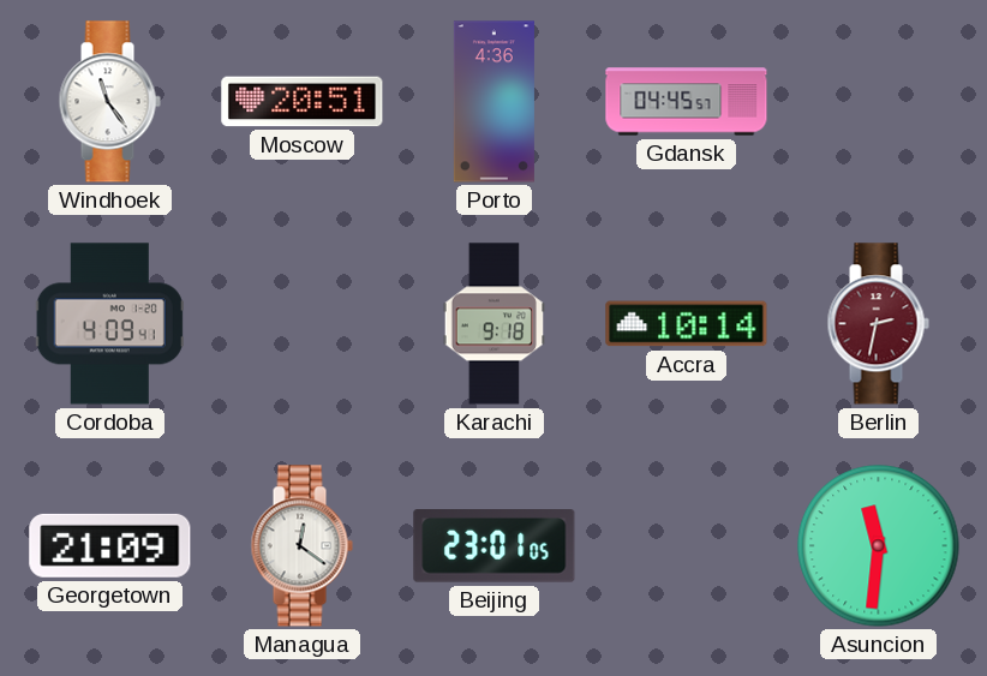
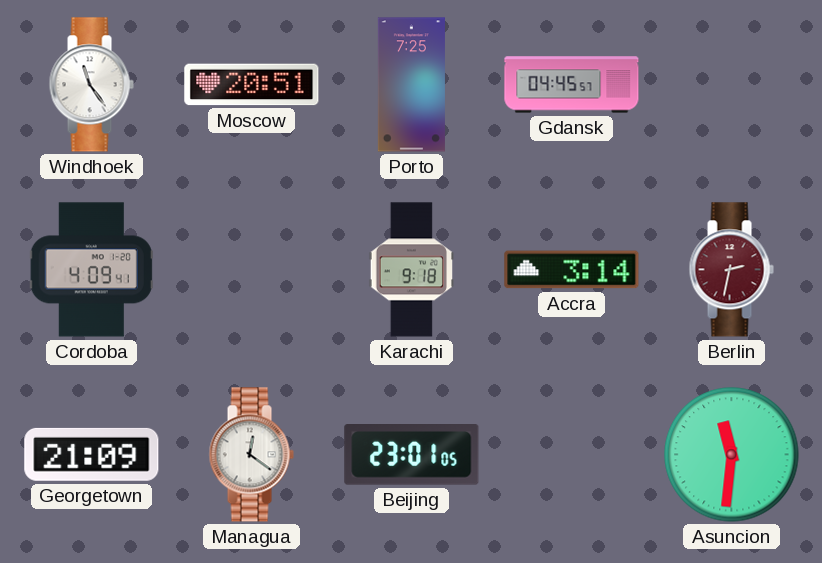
Porto: 4:36 -> 7:25 (411, 85)
Accra: 10:14 -> 3:14 (572, 270)
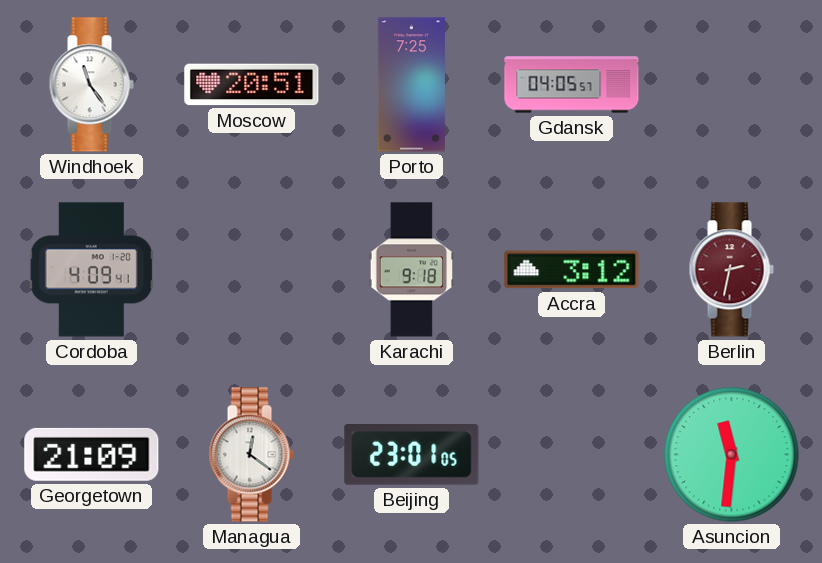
Gdansk: 04:45 -> 04:05 (572, 85)
Accra: 3:14 -> 3:12 (572, 270)
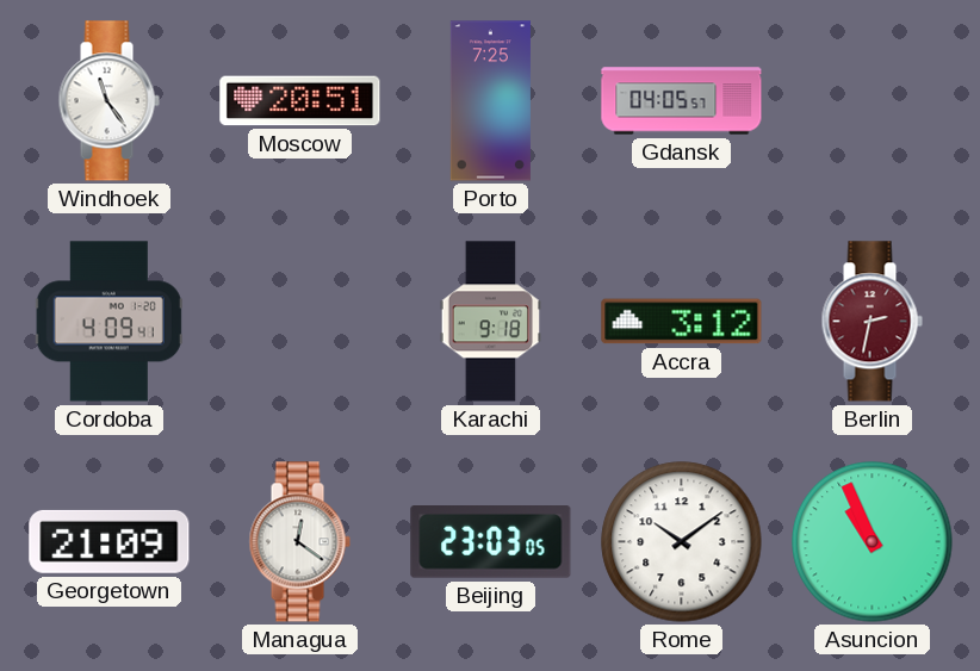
Beijing: 23:01 -> 23:03 (491, 542)
Rome: none -> 10:09 (682, 542)
Asuncion: 11:31 -> 10:56 (873, 542)
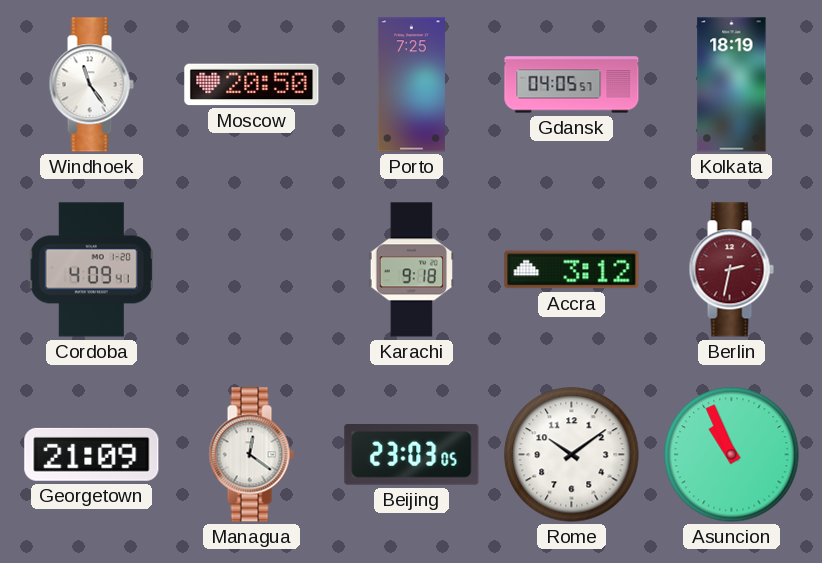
Moscow: 20:51 -> 20:50 (252, 85)
Kolkata: none -> 18:19 (732, 85)
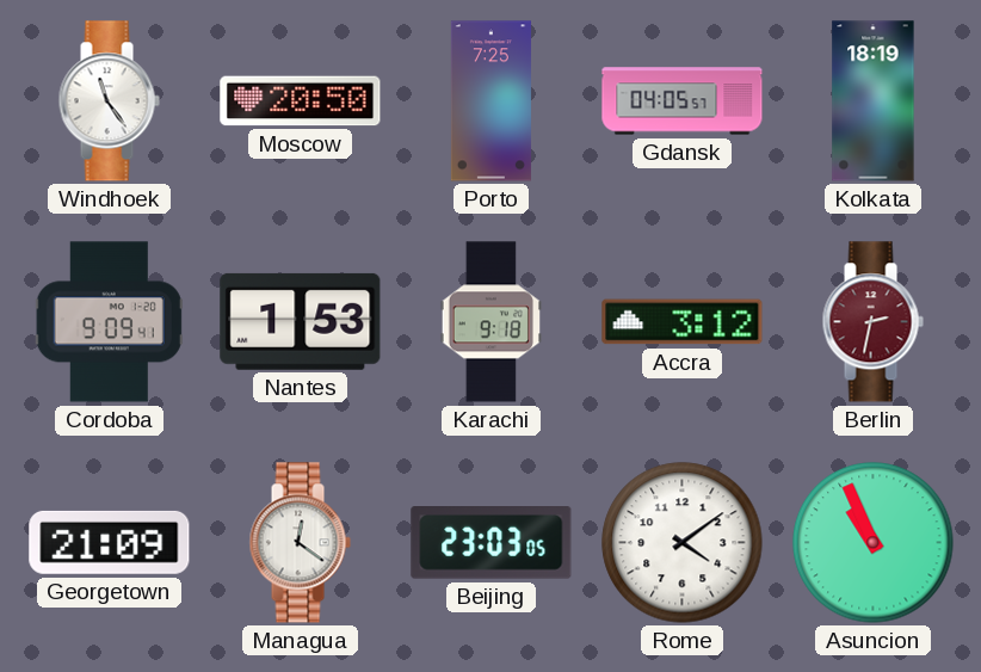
Cordoba: 4:09 -> 9:09 (109, 322)
Nantes: none -> 1:53 (301, 321)
Rome: 10:09 -> 4:09 (683, 543)
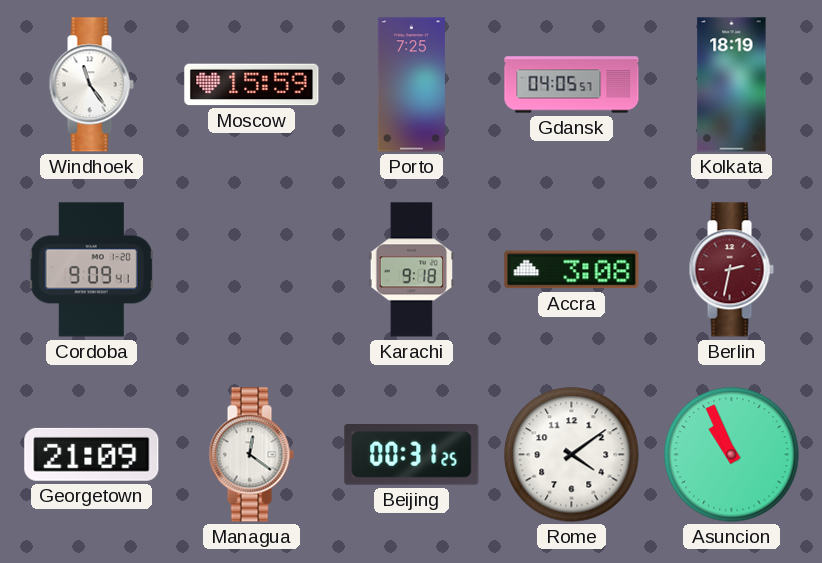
Moscow: 20:50 -> 15:59 (252, 85)
Nantes: 1:53 -> none (301, 321)
Accra: 3:12 -> 3:08 (572, 270)
Beijing: 23:03 -> 00:31 (412, 455)
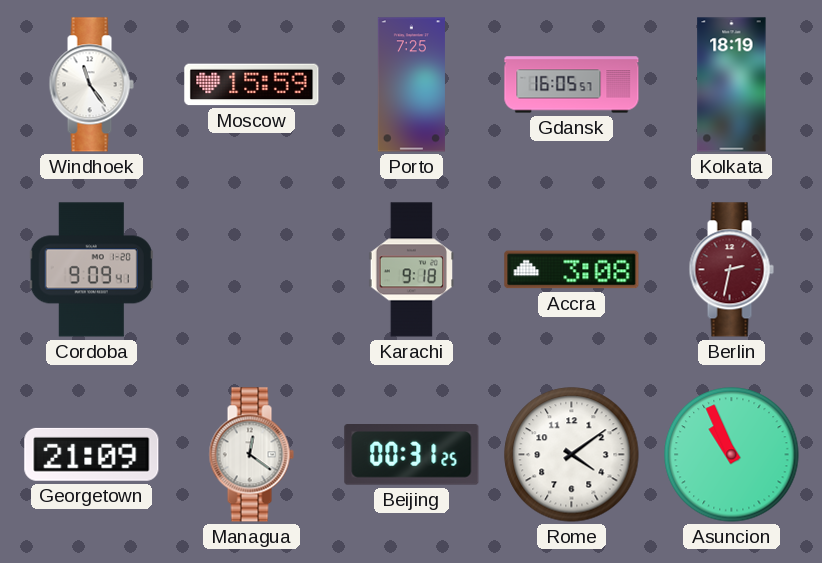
Gdansk: 04:05 -> 16:05 (572, 85)
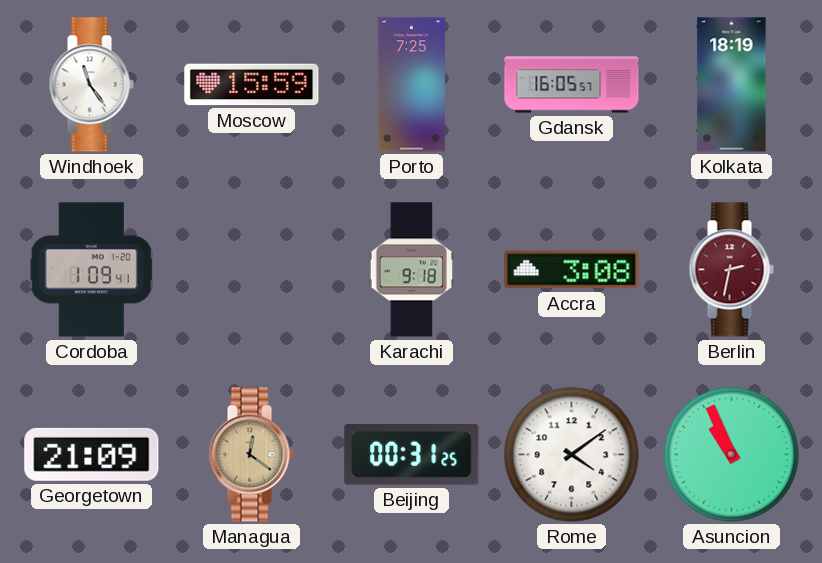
Cordoba: 9:09 -> 1:09 (91, 270)
Managua dial: white -> champagne (251, 455)
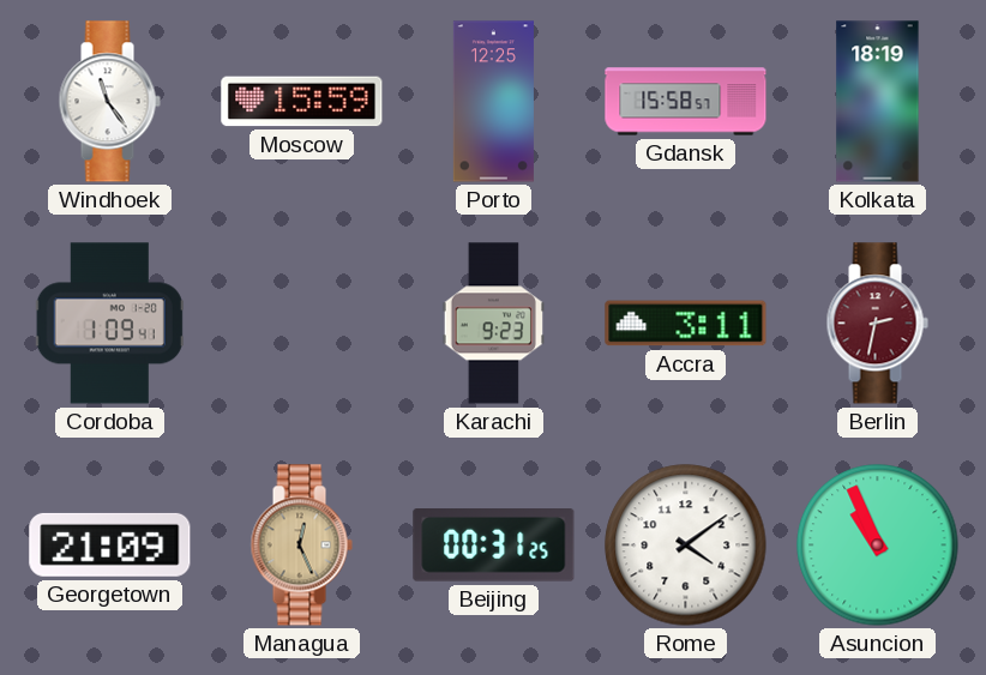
Porto: 7:25 -> 12:25 (493, 102)
Gdansk: 16:05 -> 15:58 (686, 102)
Karachi: 9:18 -> 9:23 (493, 324)
Accra: 3:08 -> 3:11 (686, 324)
Managua: 12:21 -> 12:26 (301, 546)
